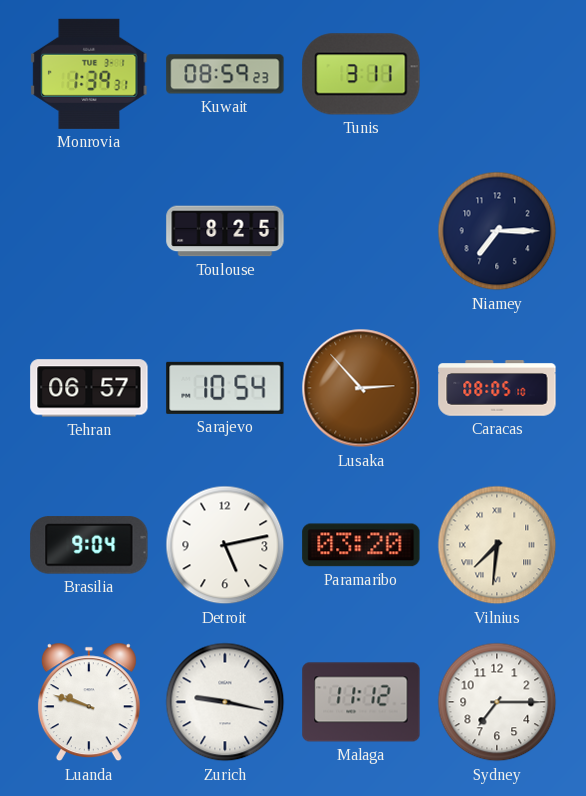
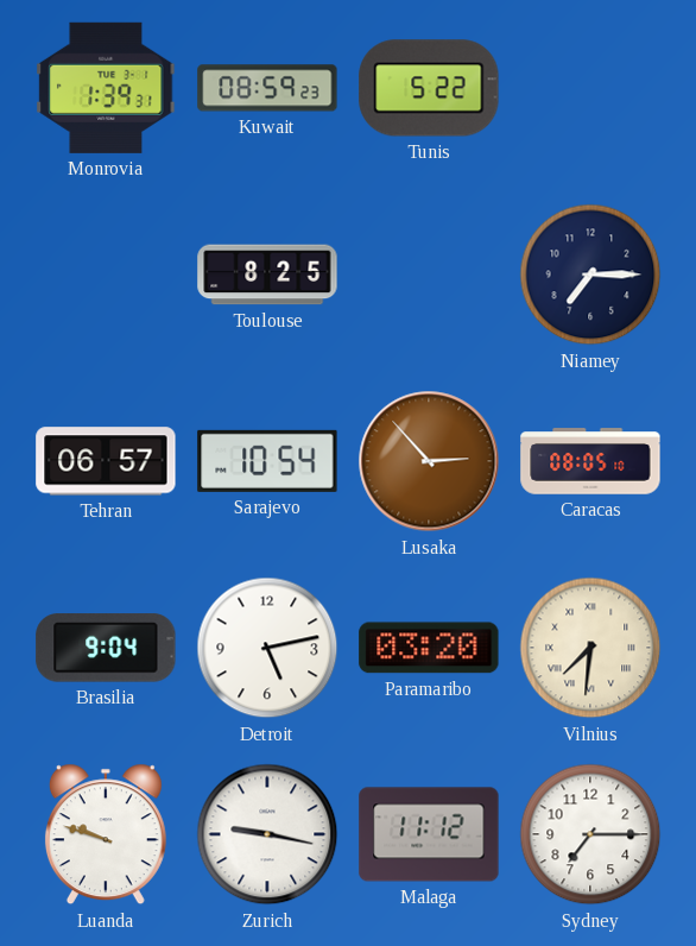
Tunis: 3:11 -> 5:22 (429, 88)
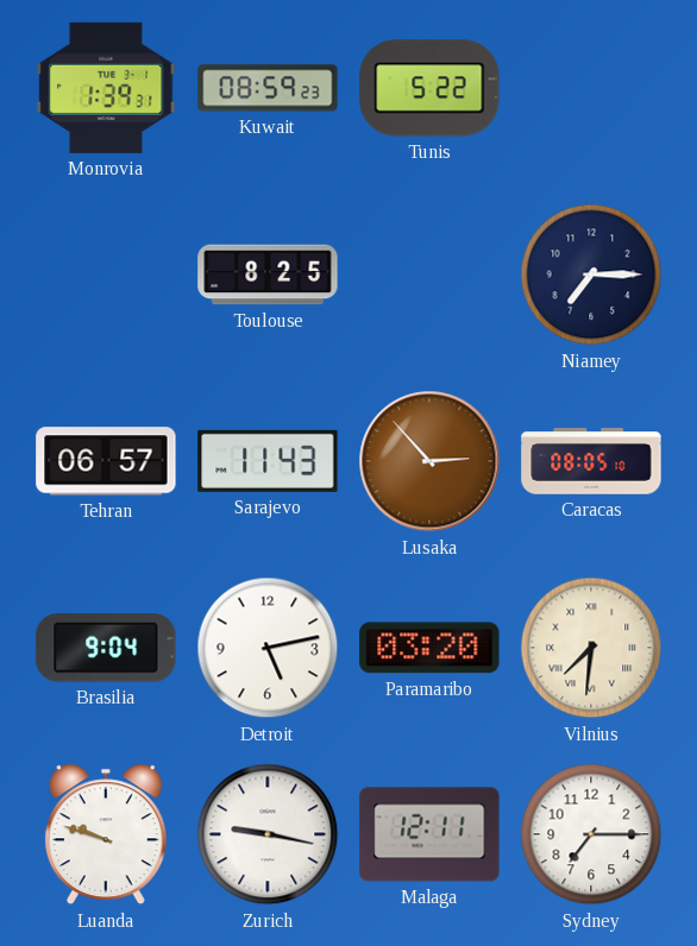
Sarajevo: 10:54 -> 11:43 (268, 461)
Malaga: 11:12 -> 12:11 (429, 834)
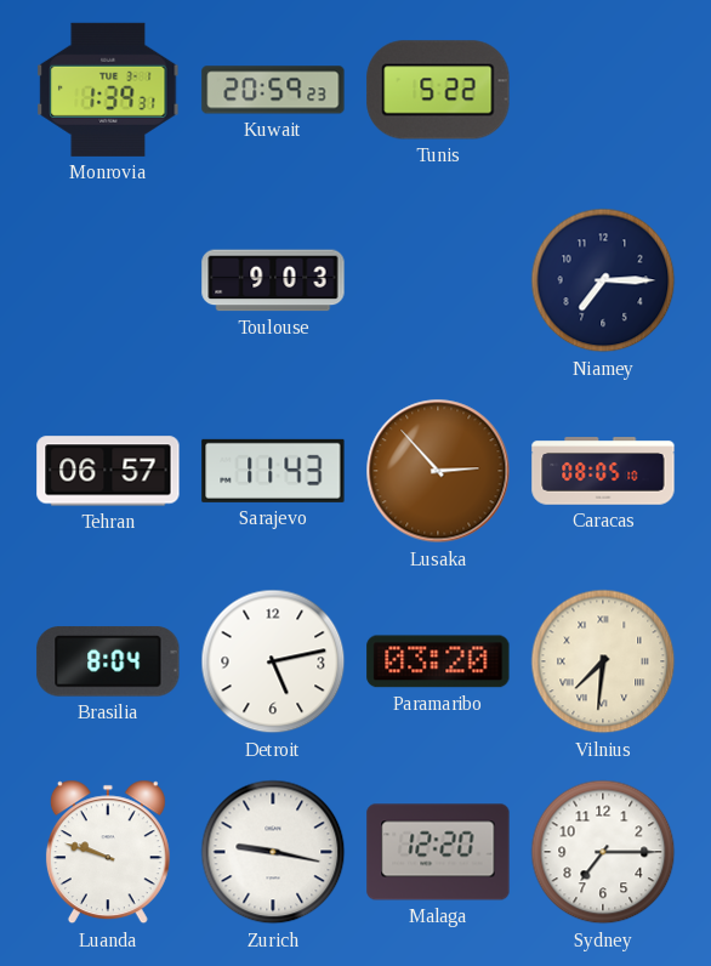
Kuwait: 08:59 -> 20:59 (273, 90)
Toulouse: 8:25 -> 9:03 (273, 280)
Brasilia: 9:04 -> 8:04 (108, 661)
Malaga: 12:11 -> 12:20 (438, 852)
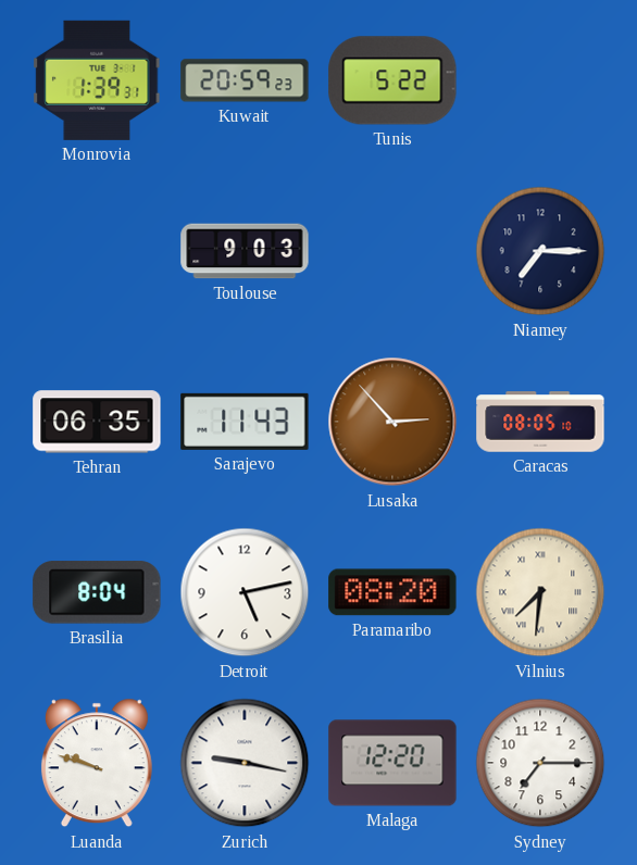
Tehran: 06:57 -> 06:35 (97, 422)
Paramaribo: 03:20 -> 08:20 (392, 592)
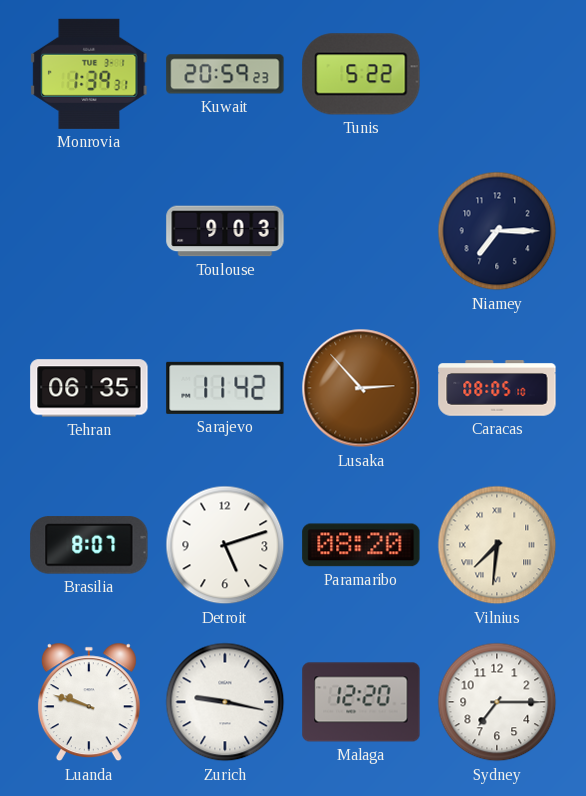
Sarajevo: 11:43 -> 11:42 (225, 388)
Brasilia: 8:04 -> 8:07 (89, 545)
Detroit: 5:13 -> 5:12 (225, 545)
